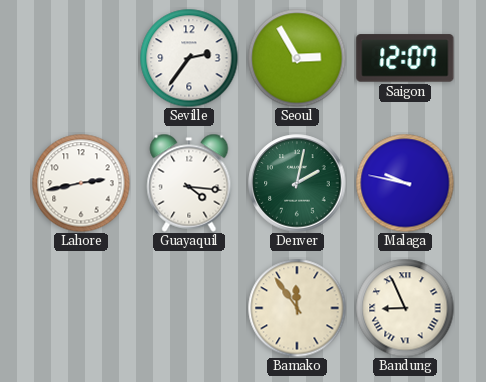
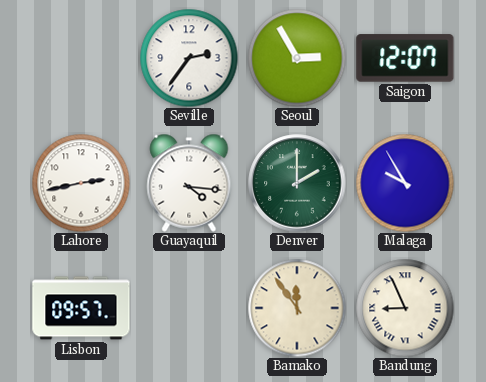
Denver: 2:02 -> 2:00 (297, 183)
Malaga: 9:47 -> 9:55 (405, 183)
Lisbon: none -> 09:57 (81, 308)
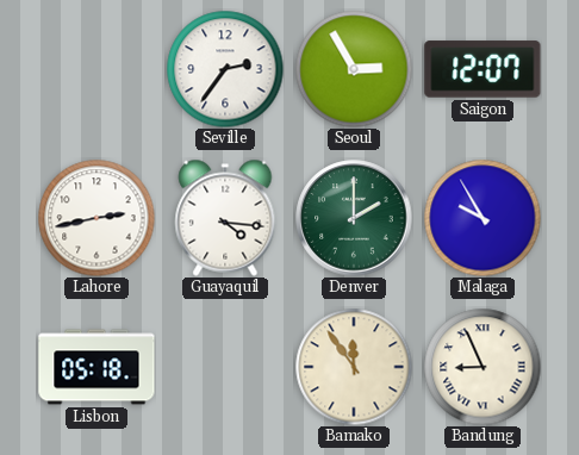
Lisbon: 09:57 -> 05:18 (96, 367)
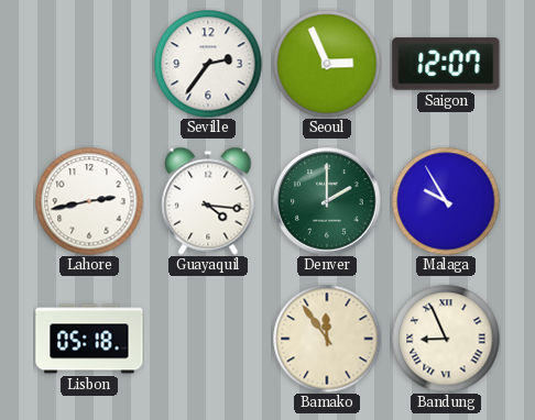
Seoul: 2:55 -> 2:56 (327, 64)
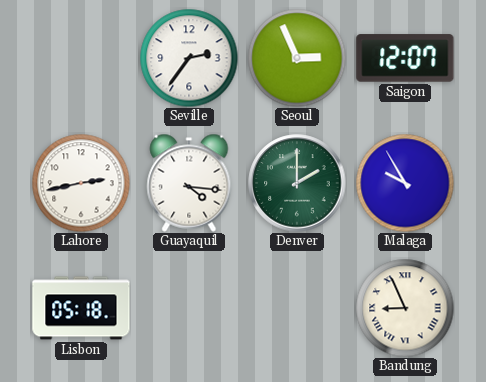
Bamako: 11:54 -> none (327, 339)
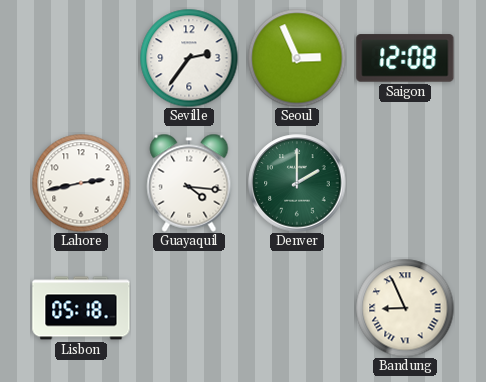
Saigon: 12:07 -> 12:08 (405, 58)
Malaga: 9:55 -> none (405, 183)
